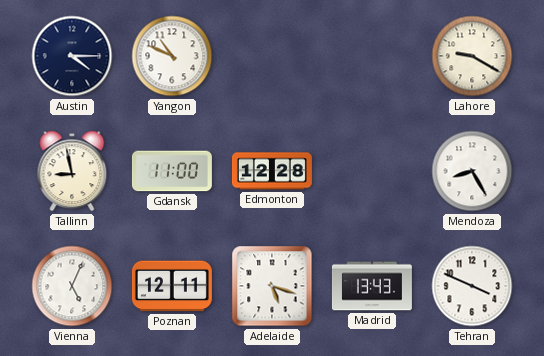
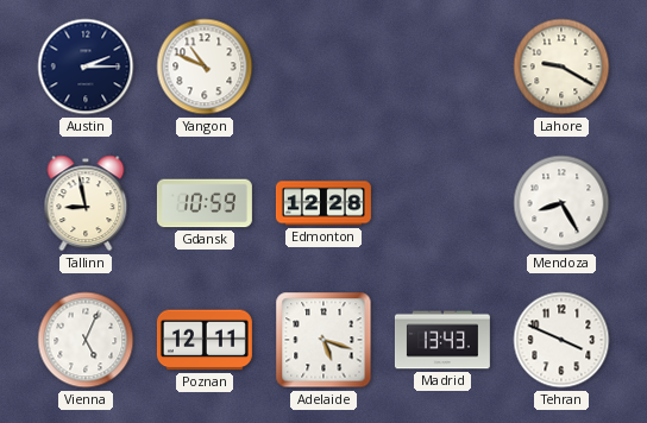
Austin: 4:15 -> 2:15 (86, 67)
Gdansk: 11:00 -> 10:59 (205, 203)
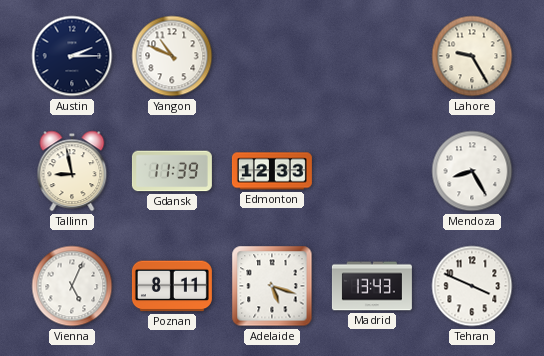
Lahore: 9:20 -> 9:25 (472, 56)
Gdansk: 10:59 -> 11:39 (172, 171)
Edmonton: 12:28 -> 12:33 (272, 171)
Poznan: 12:11 -> 8:11 (172, 286)
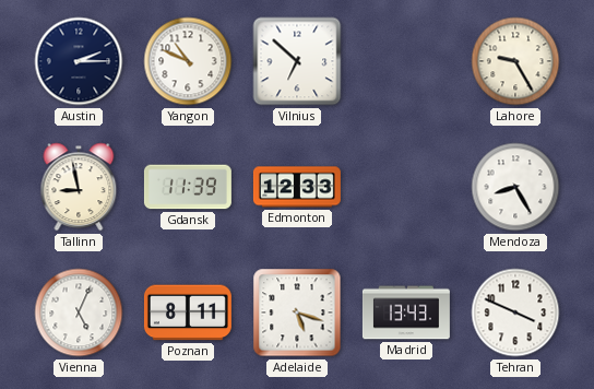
Vilnius: none -> 6:52 (297, 61)
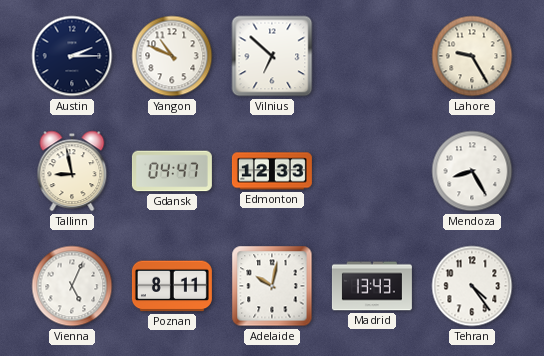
Gdansk: 11:39 -> 04:47 (172, 171)
Adelaide: 5:18 -> 10:02 (272, 286)
Tehran: 3:49 -> 4:24 (472, 286)
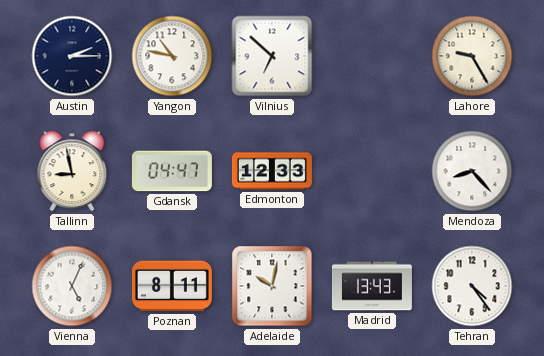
Yangon: 10:49 -> 10:47 (172, 56)
Mendoza: 8:25 -> 8:23 (472, 171)
